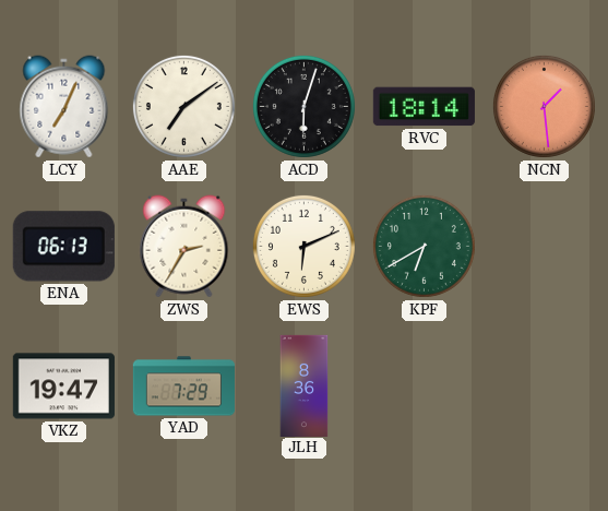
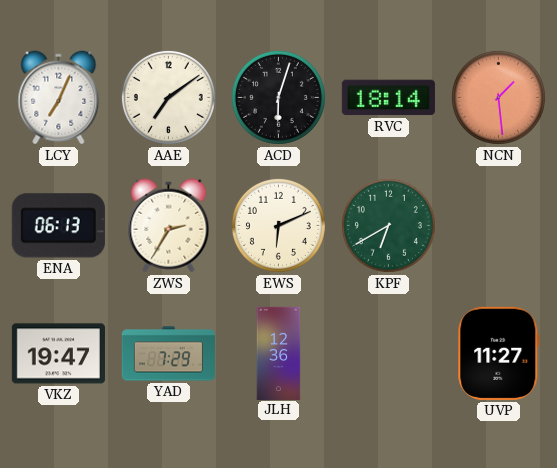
JLH: 8:36 -> 12:36 (279, 353)
UVP: none -> 11:27 (499, 353)
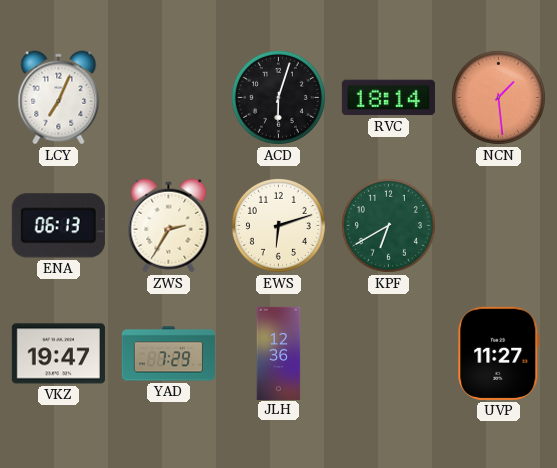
AAE: 7:09 -> none (168, 97)
EWS: 6:11 -> 6:12 (278, 225)
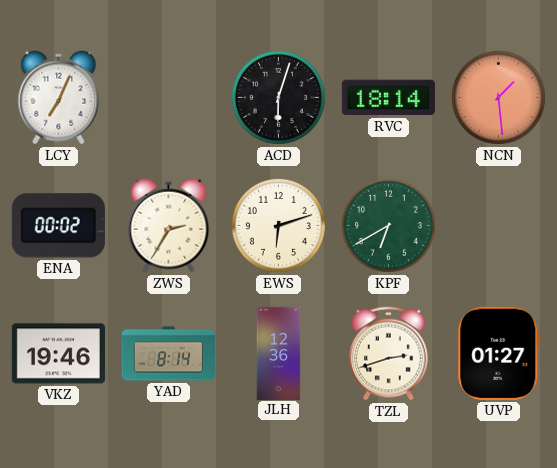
ENA: 06:13 -> 00:02 (58, 226)
VKZ: 19:47 -> 19:46 (58, 354)
YAD: 7:29 -> 8:14 (168, 354)
TZL: none -> 2:42 (389, 354)
UVP: 11:27 -> 01:27 (499, 353)
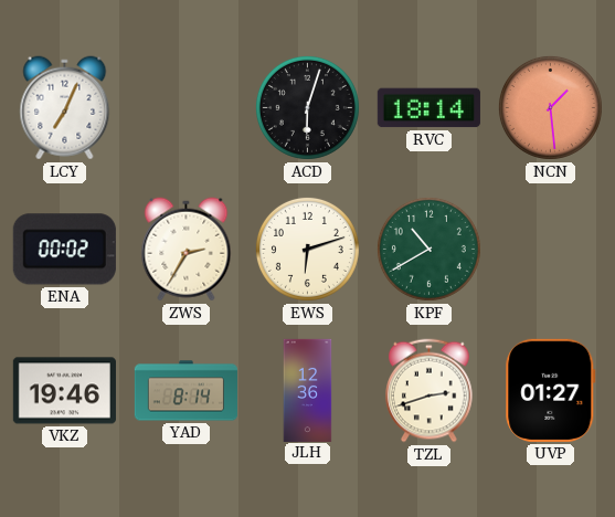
KPF: 6:40 -> 10:40 (428, 249)
